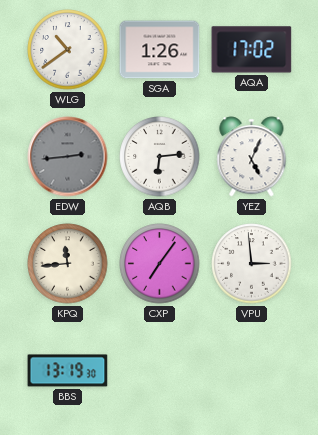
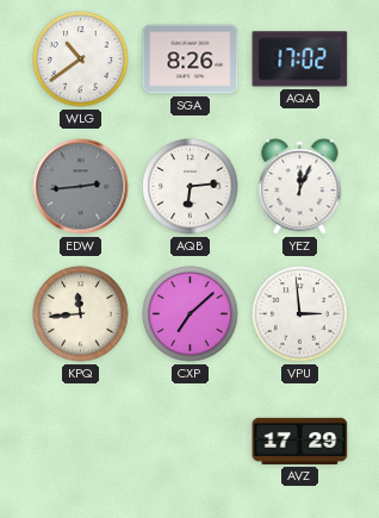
SGA: 1:26 -> 8:26 (191, 60)
YEZ: 5:04 -> 12:04 (300, 187)
CXP: 7:06 -> 7:08 (191, 314)
BBS: 13:19 -> none (68, 371)
AVZ: none -> 17:29 (300, 441)
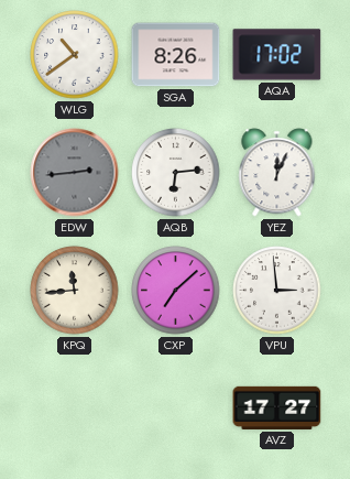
AVZ: 17:29 -> 17:27 (277, 407)
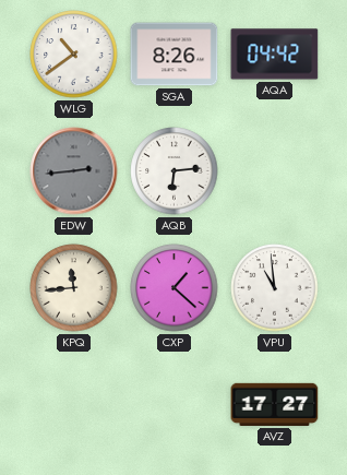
AQA: 17:02 -> 04:42 (275, 55)
YEZ: 12:04 -> none (277, 173)
CXP: 7:08 -> 1:22 (175, 288)
VPU: 2:59 -> 10:59 (275, 288)
